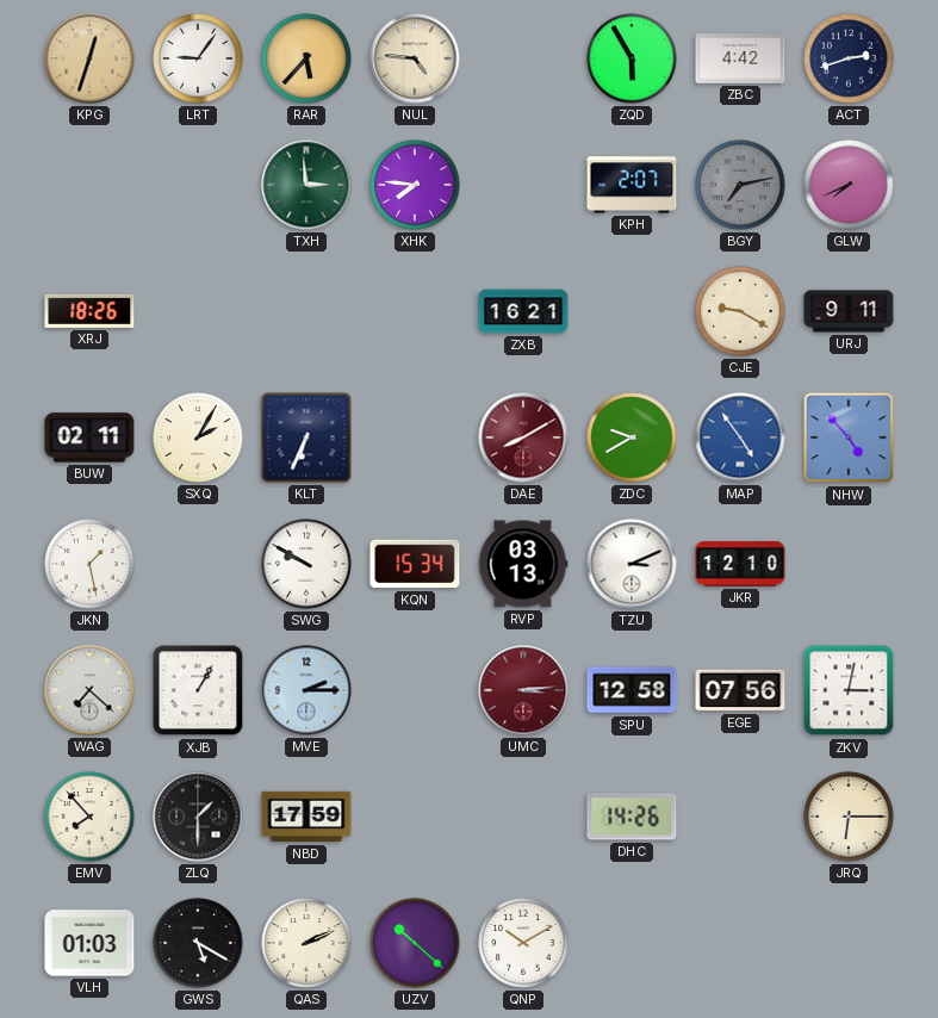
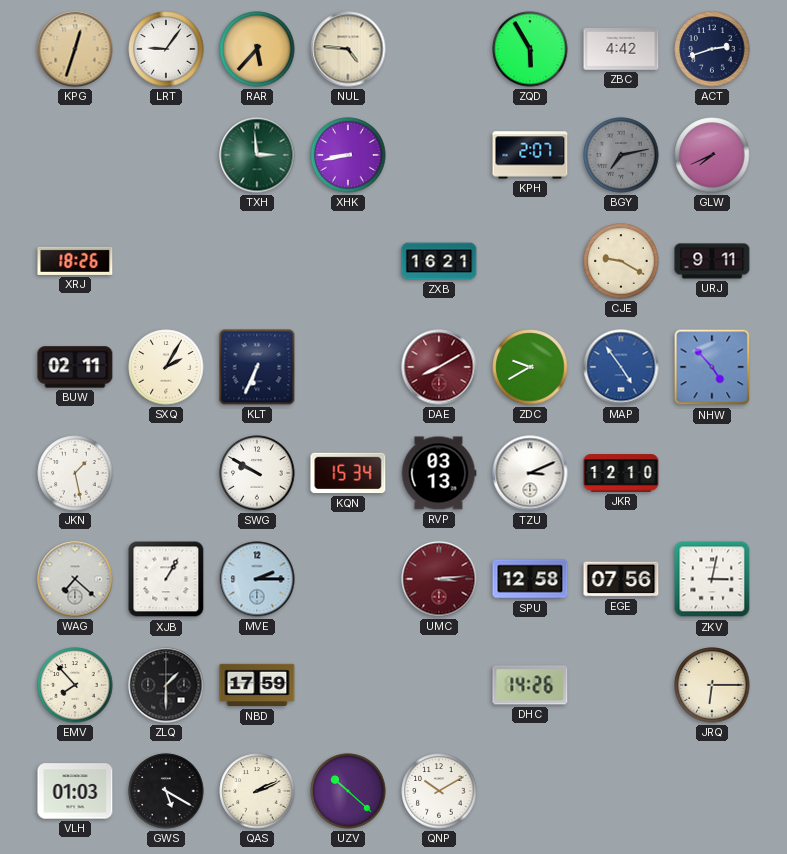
XHK: 7:46 -> 8:43 (348, 155)
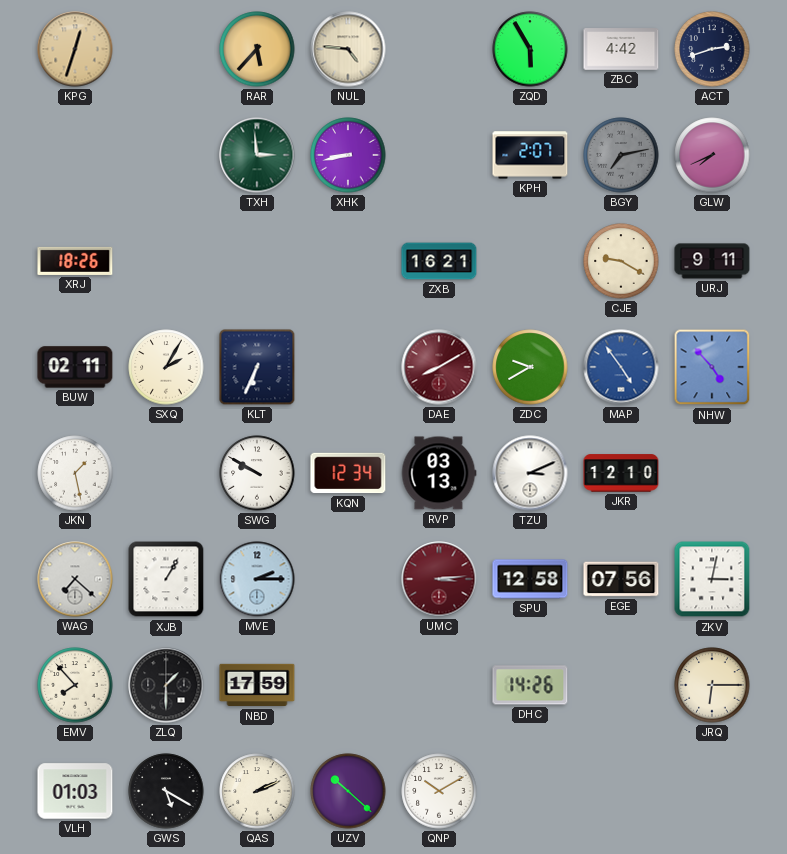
LRT: 9:06 -> none (166, 49)
KQN: 15:34 -> 12:34 (348, 473)
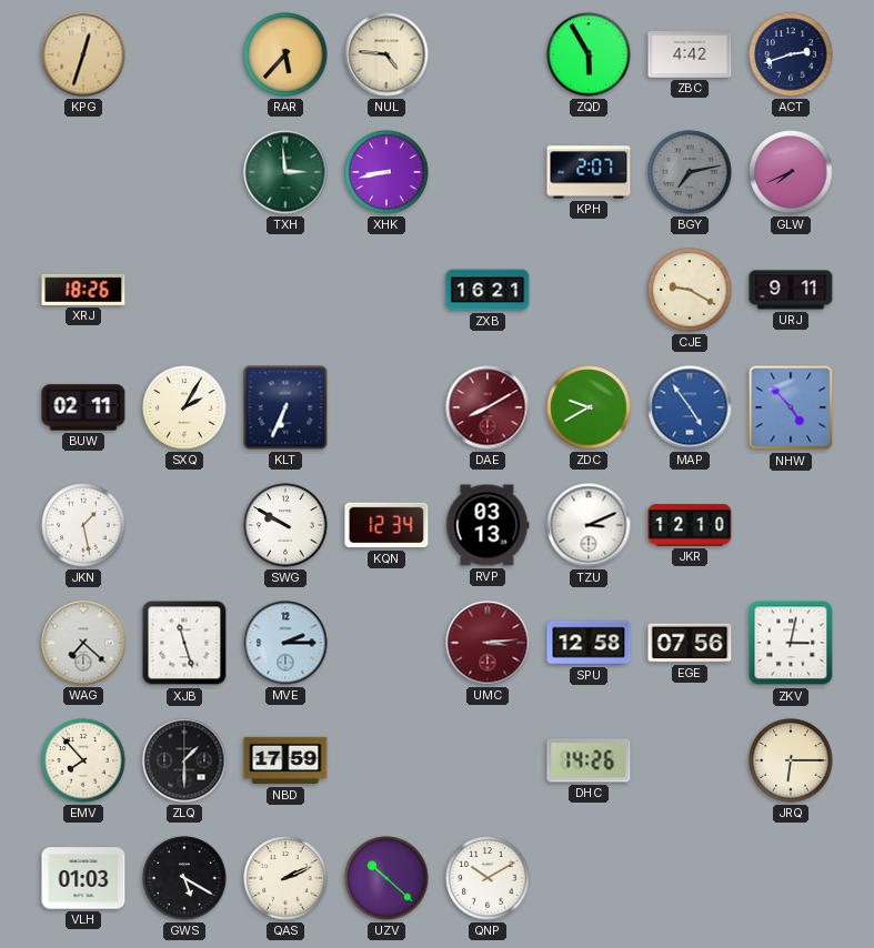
XJB: 1:05 -> 11:27 (184, 643)
